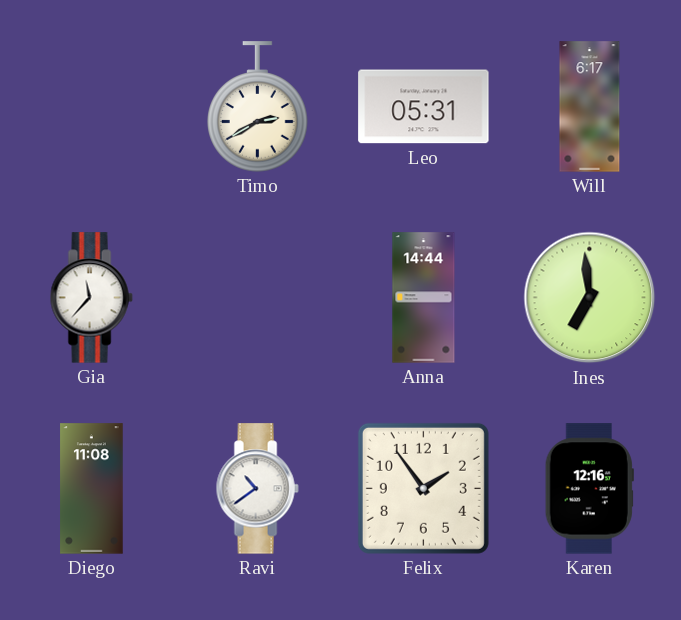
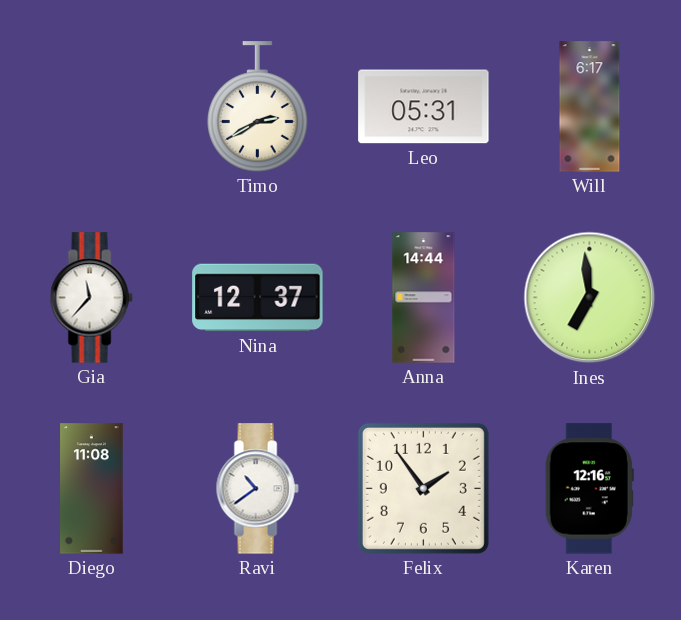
Nina: none -> 12:37 (258, 298)
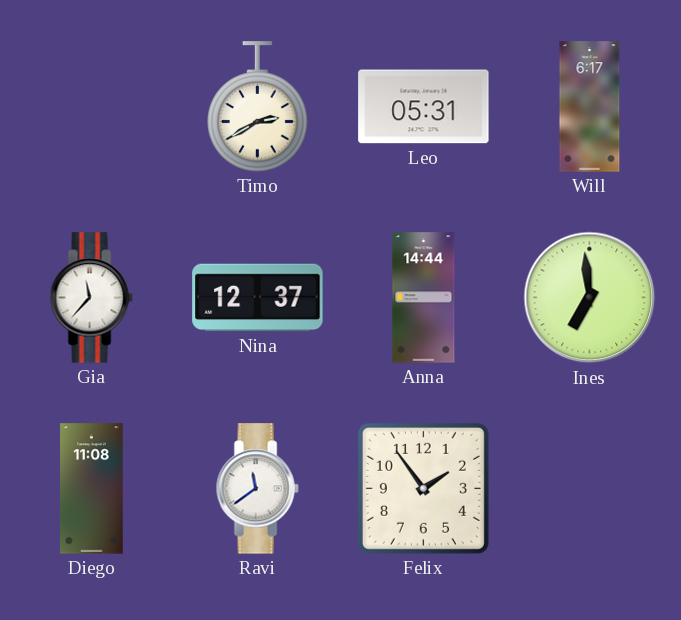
Ravi: 10:39 -> 11:39 (257, 489)
Karen: 12:16 -> none (589, 489)
